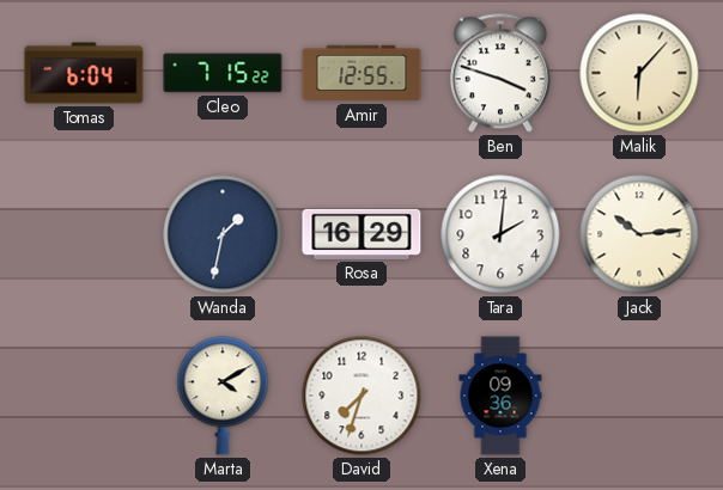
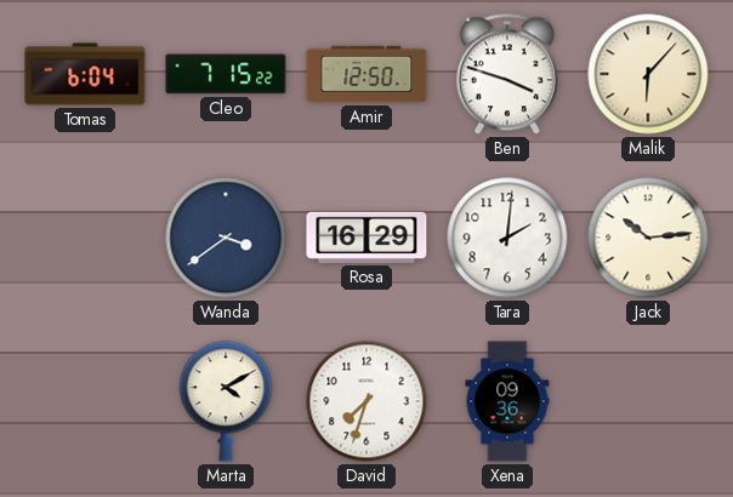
Amir: 12:55 -> 12:50 (366, 74)
Wanda: 1:32 -> 3:39 (226, 238)
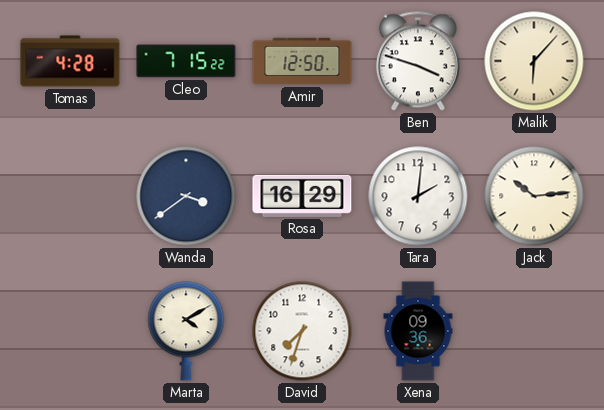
Tomas: 6:04 -> 4:28 (70, 61)
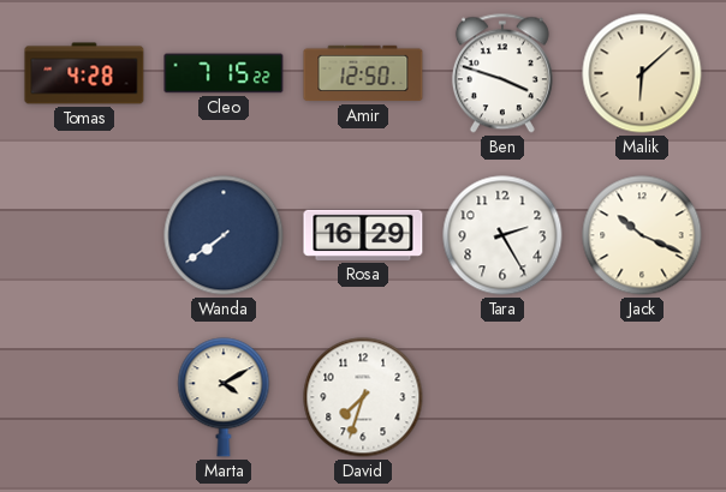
Malik: 6:07 -> 6:08 (642, 73)
Wanda: 3:39 -> 7:39 (224, 235)
Tara: 2:01 -> 2:25 (502, 235)
Jack: 10:14 -> 10:19 (642, 235)
Xena: 09:36 -> none (418, 331)
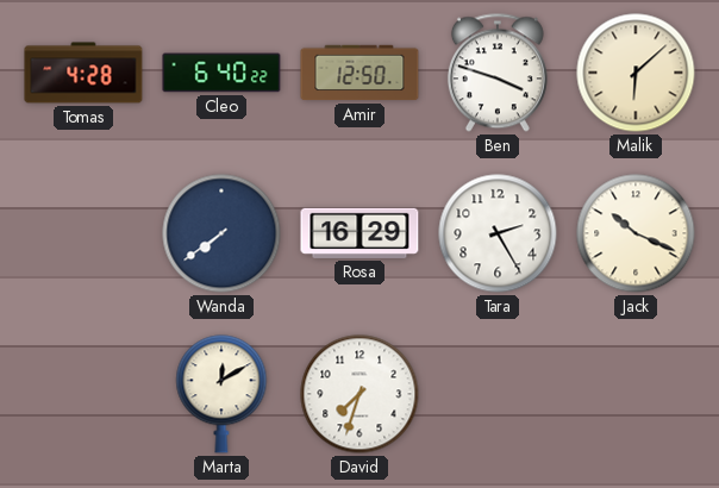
Cleo: 7:15 -> 6:40 (221, 73)
Marta: 4:10 -> 12:10 (221, 394)
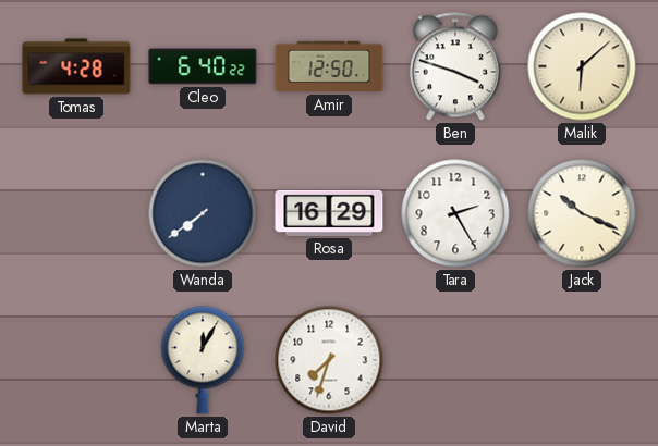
Marta: 12:10 -> 12:05 (203, 360)
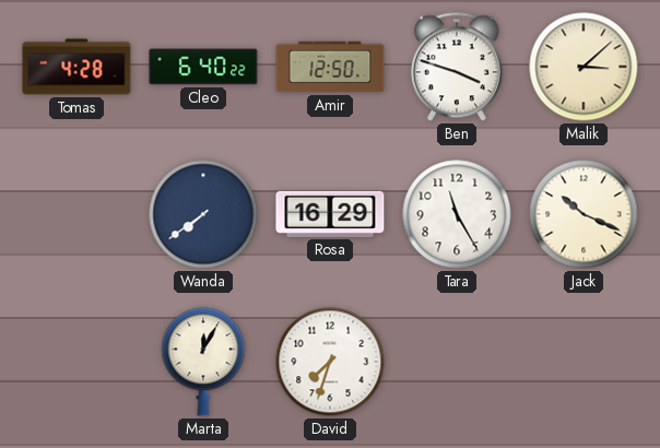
Malik: 6:08 -> 3:08 (584, 67)
Tara: 2:25 -> 11:25 (457, 214)
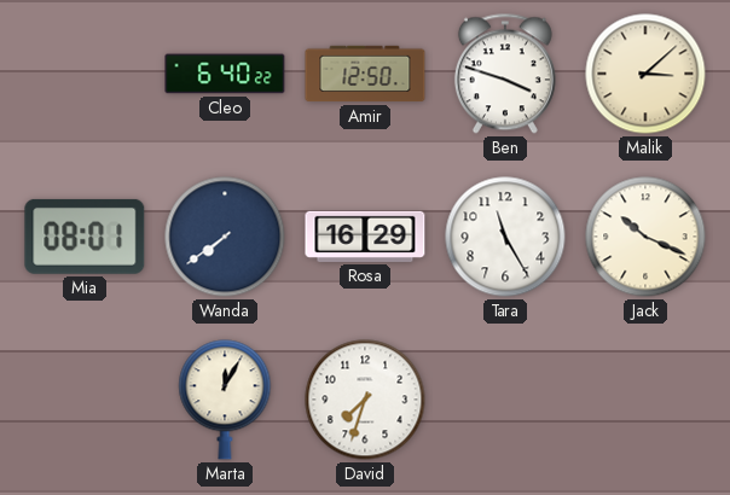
Tomas: 4:28 -> none (76, 67)
Mia: none -> 08:01 (85, 237)
